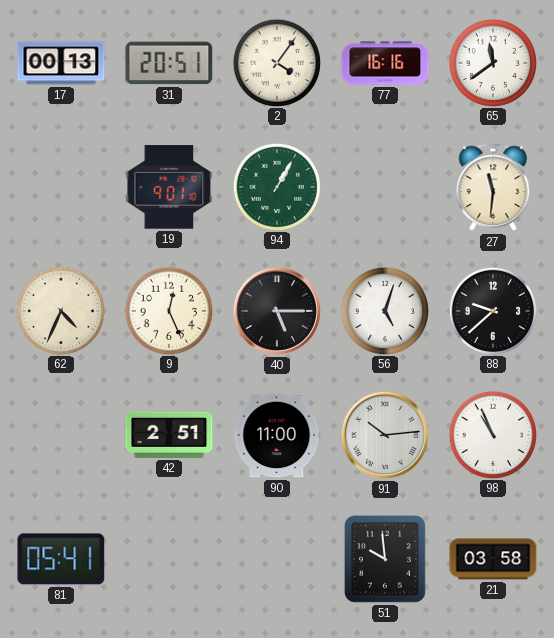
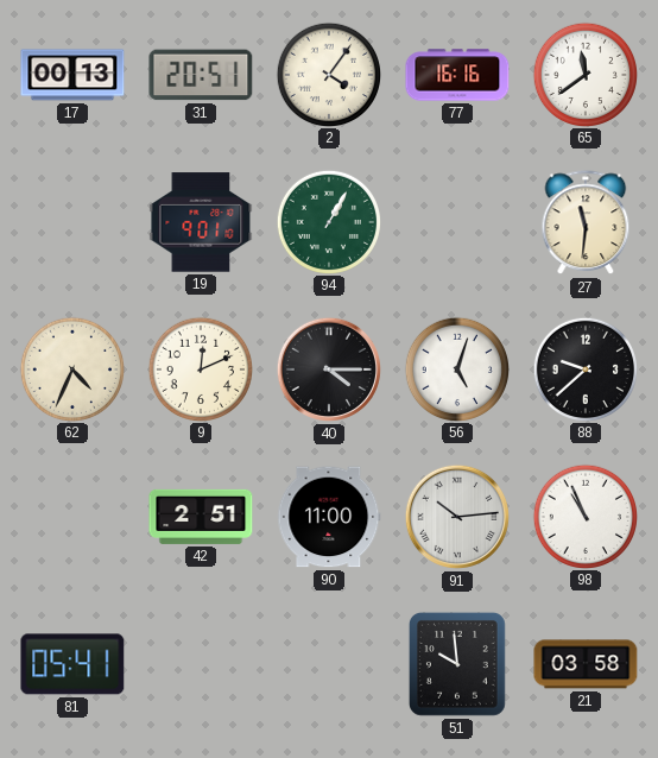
9: 12:26 -> 12:11 (200, 368)
40: 5:15 -> 4:15 (329, 369)
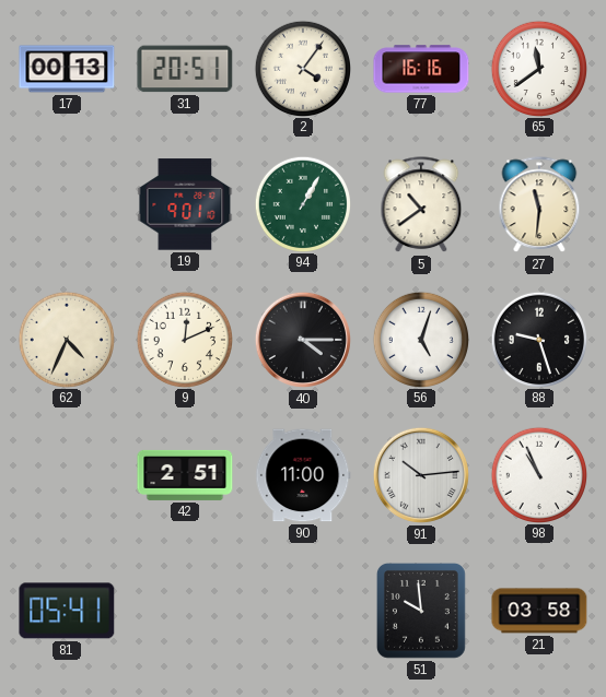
5: none -> 10:39 (421, 205)
88: 9:38 -> 9:27 (538, 339)
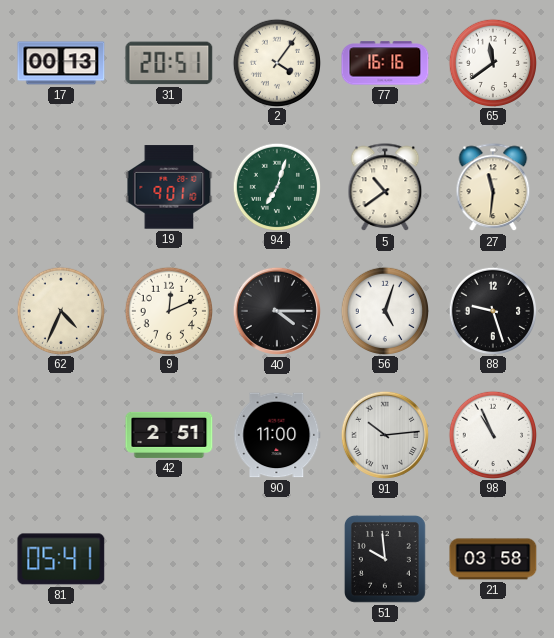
94: 1:05 -> 7:03 (276, 186)
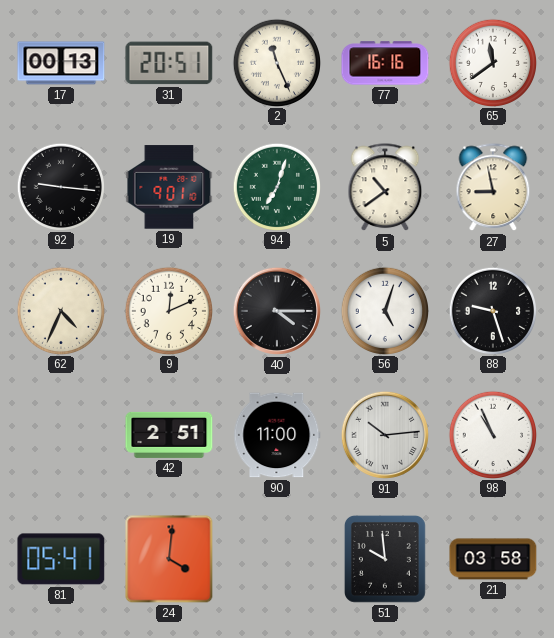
2: 4:06 -> 11:26 (276, 62)
92: none -> 9:16 (60, 186)
27: 11:31 -> 8:58 (493, 188)
24: none -> 4:01 (169, 559)
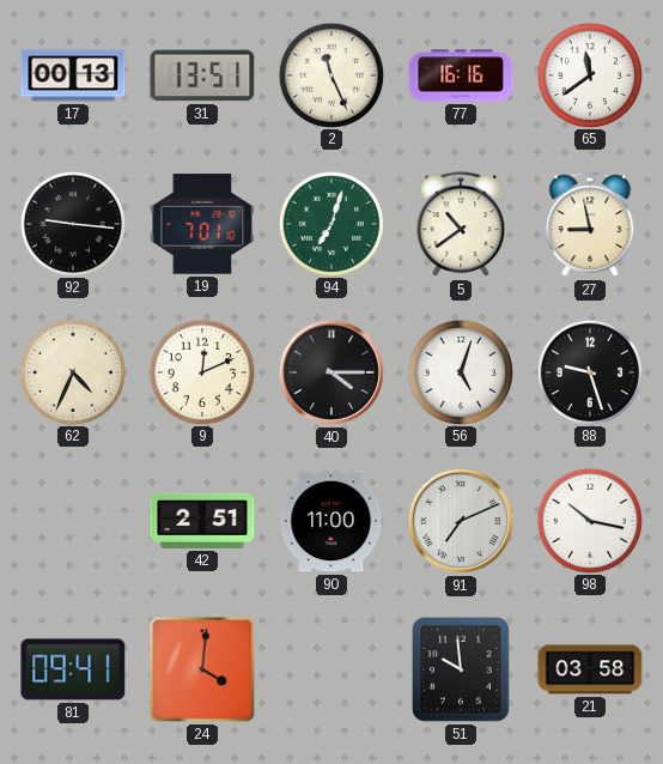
31: 20:51 -> 13:51 (202, 75)
19: 9:01 -> 7:01 (202, 224)
91: 10:14 -> 7:11 (461, 521)
98: 10:56 -> 10:17 (589, 520)
81: 05:41 -> 09:41 (73, 669)
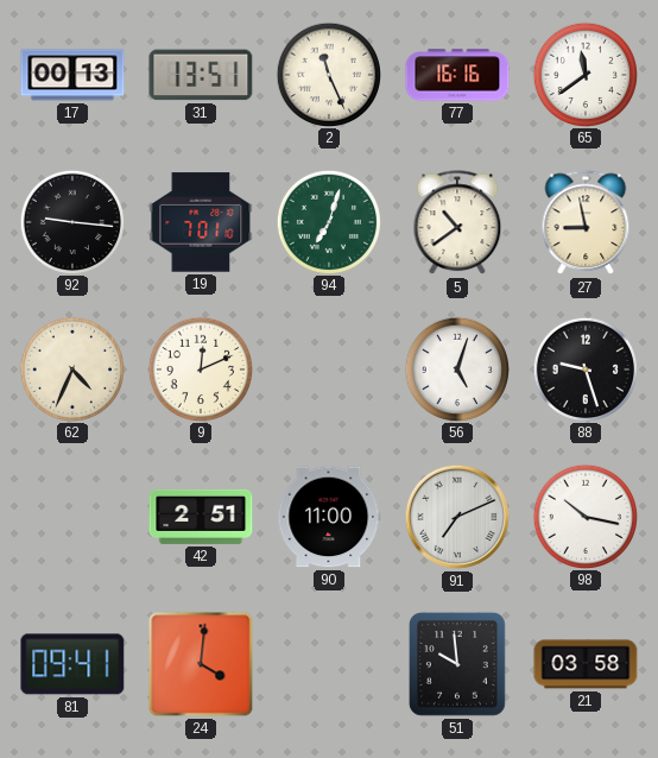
40: 4:15 -> none (331, 372)
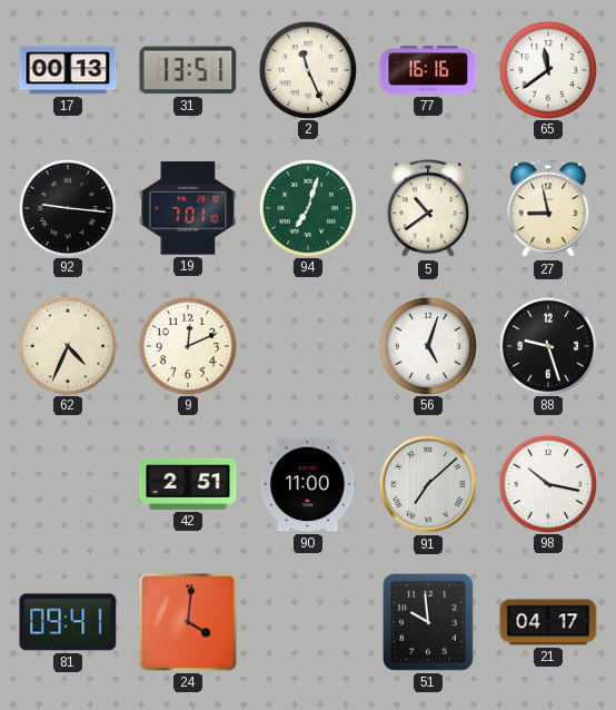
91: 7:11 -> 7:08 (428, 484)
21: 03:58 -> 04:17 (548, 622)
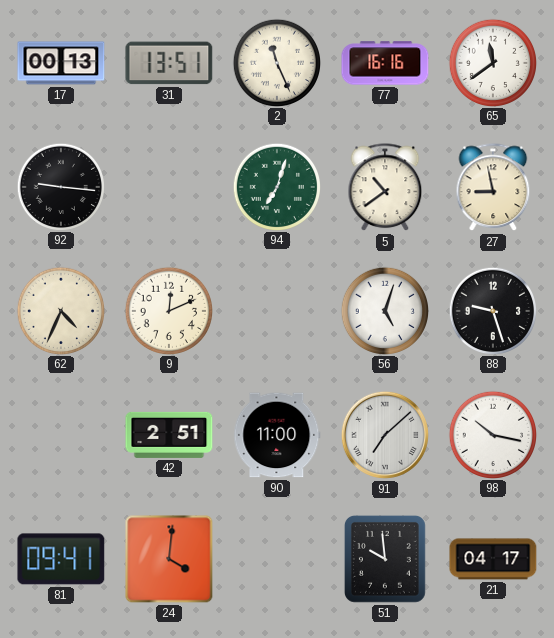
19: 7:01 -> none (188, 208)
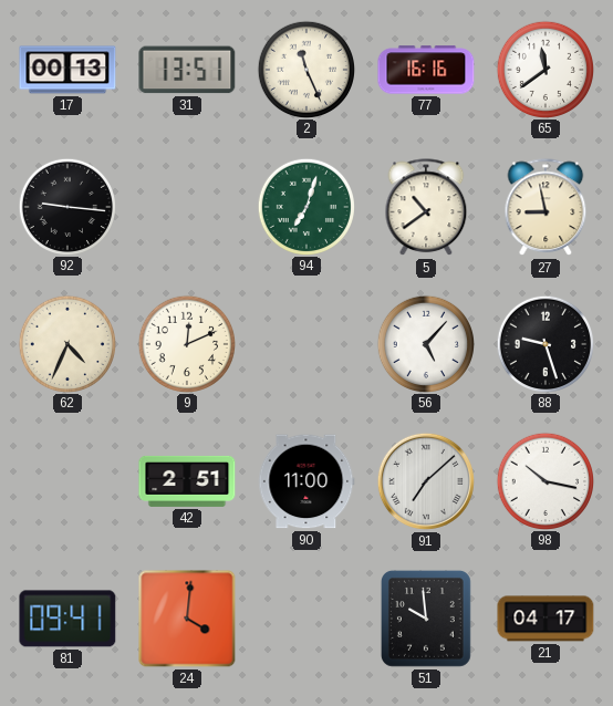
56: 5:03 -> 5:07 (425, 343)
